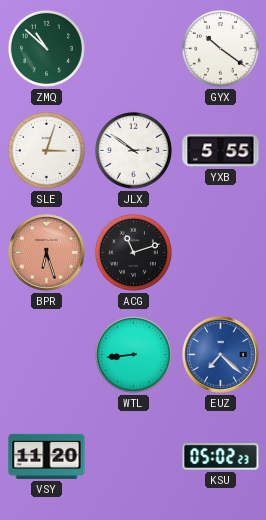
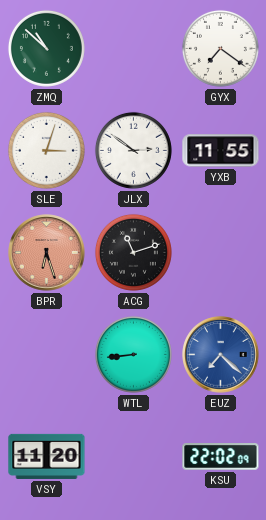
GYX: 10:21 -> 7:21 (220, 48)
YXB: 5:55 -> 11:55 (221, 151)
KSU: 05:02 -> 22:02 (221, 457)
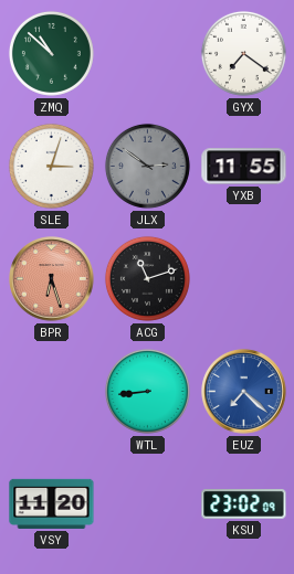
JLX dial: white -> grey (147, 166)
KSU: 22:02 -> 23:02 (244, 504)
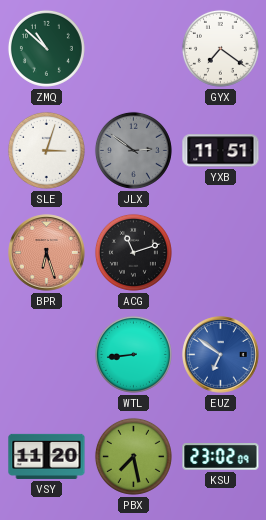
YXB: 11:55 -> 11:51 (221, 151)
EUZ: 7:22 -> 6:51 (221, 355)
PBX: none -> 7:28 (133, 456)
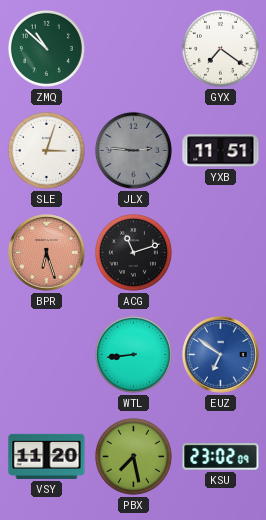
JLX: 2:51 -> 2:46 (133, 150)
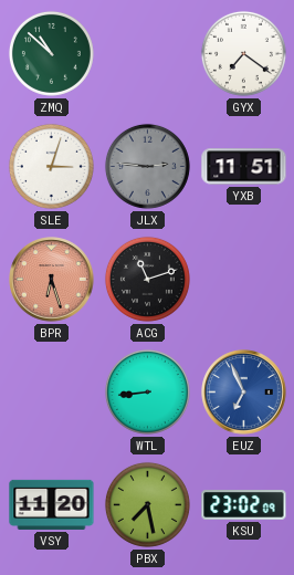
EUZ: 6:51 -> 6:56 (244, 393)
